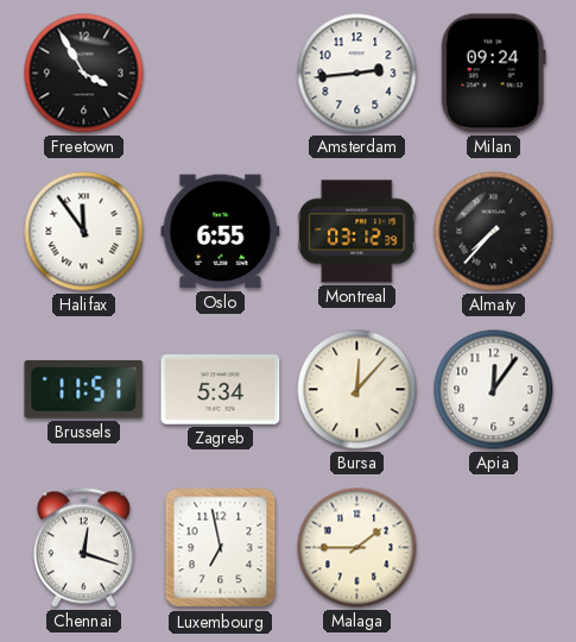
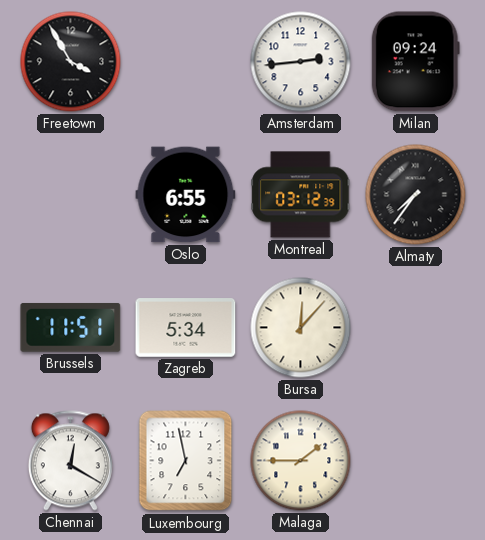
Halifax: 11:54 -> none (84, 232)
Almaty: 7:37 -> 7:36 (416, 195)
Apia: 12:06 -> none (494, 390)
Chennai: 12:18 -> 12:20 (70, 461)
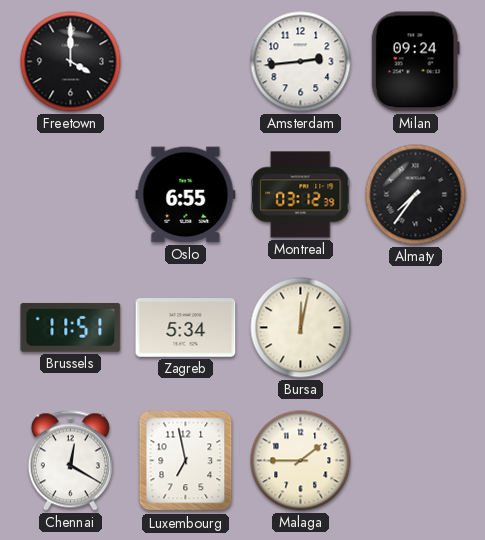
Freetown: 3:55 -> 4:00 (71, 62)
Bursa: 12:07 -> 12:02 (301, 328)
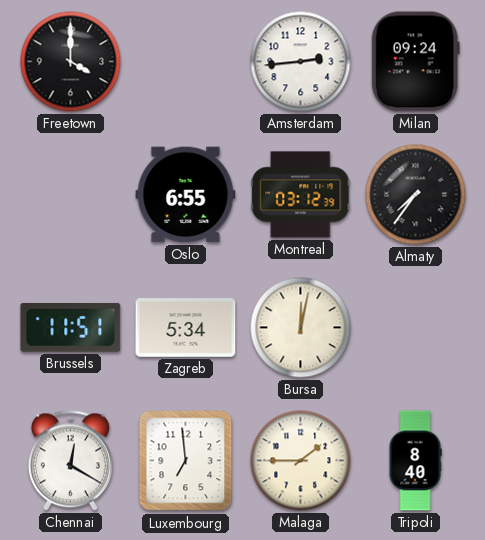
Luxembourg: 6:58 -> 6:59 (186, 461)
Tripoli: none -> 8:40 (415, 461)
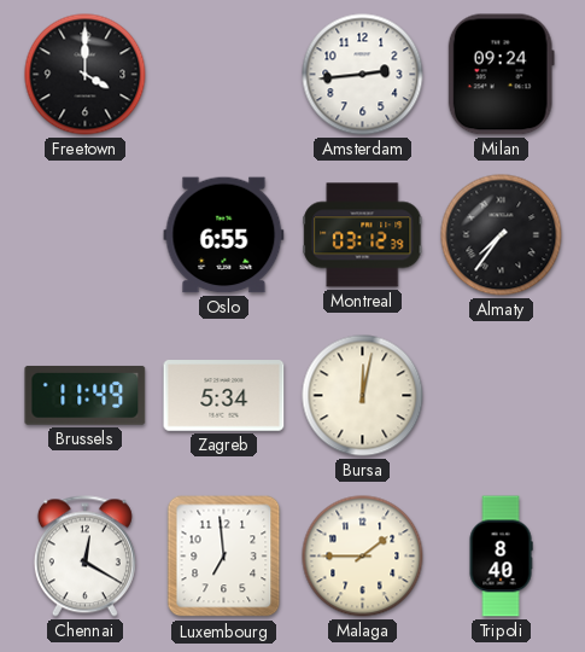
Brussels: 11:51 -> 11:49 (86, 395)
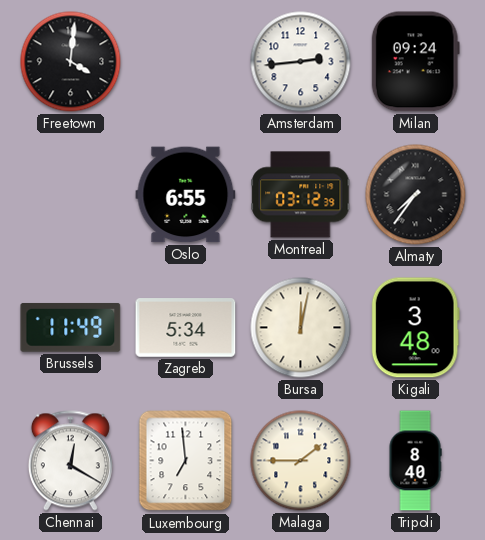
Freetown: 4:00 -> 4:01 (71, 62)
Kigali: none -> 3:48 (415, 328)
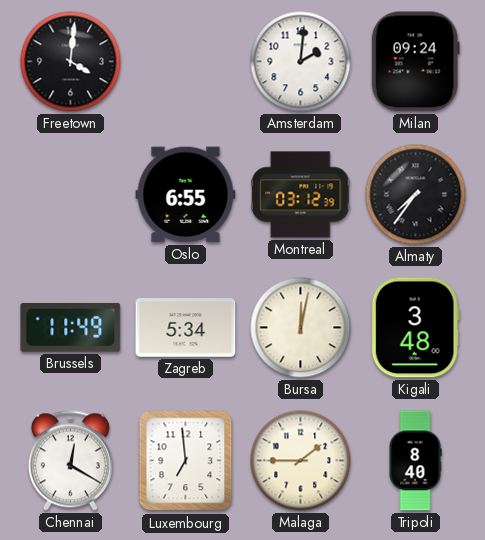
Amsterdam: 2:44 -> 2:01 (301, 62)
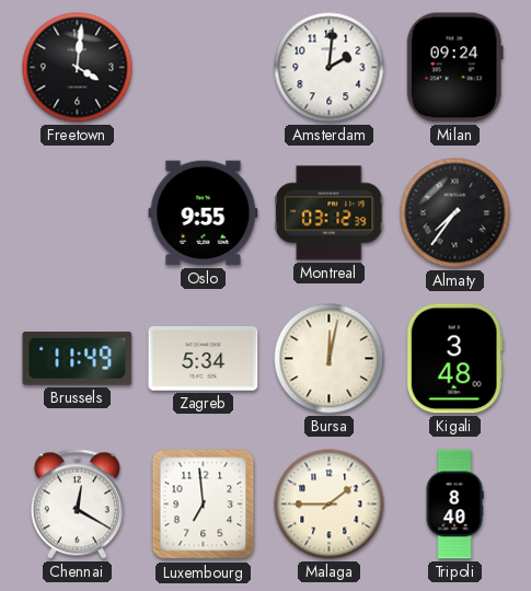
Oslo: 6:55 -> 9:55 (204, 213)
